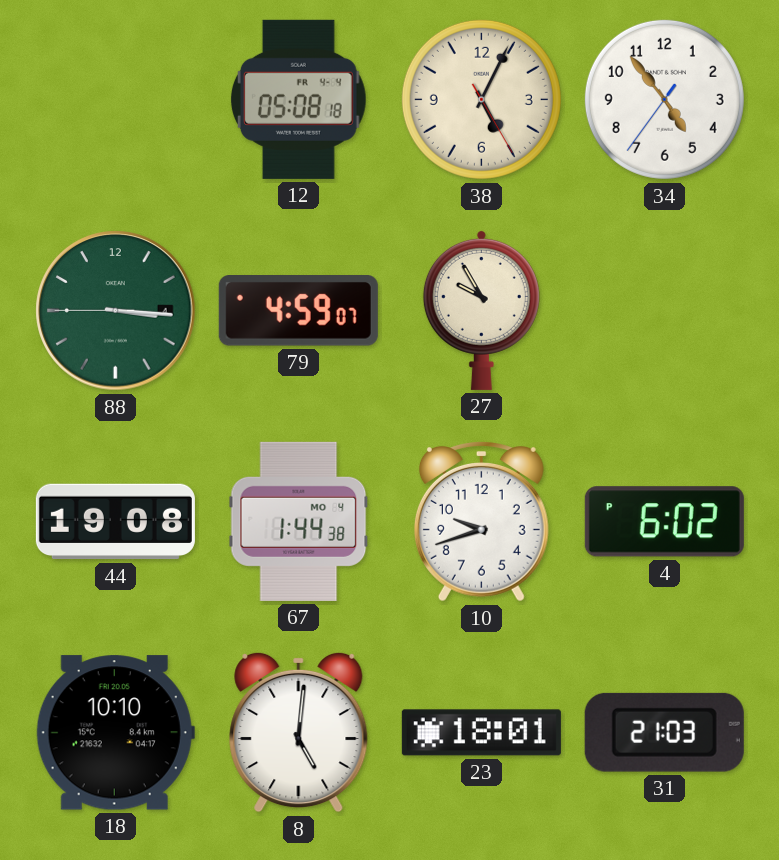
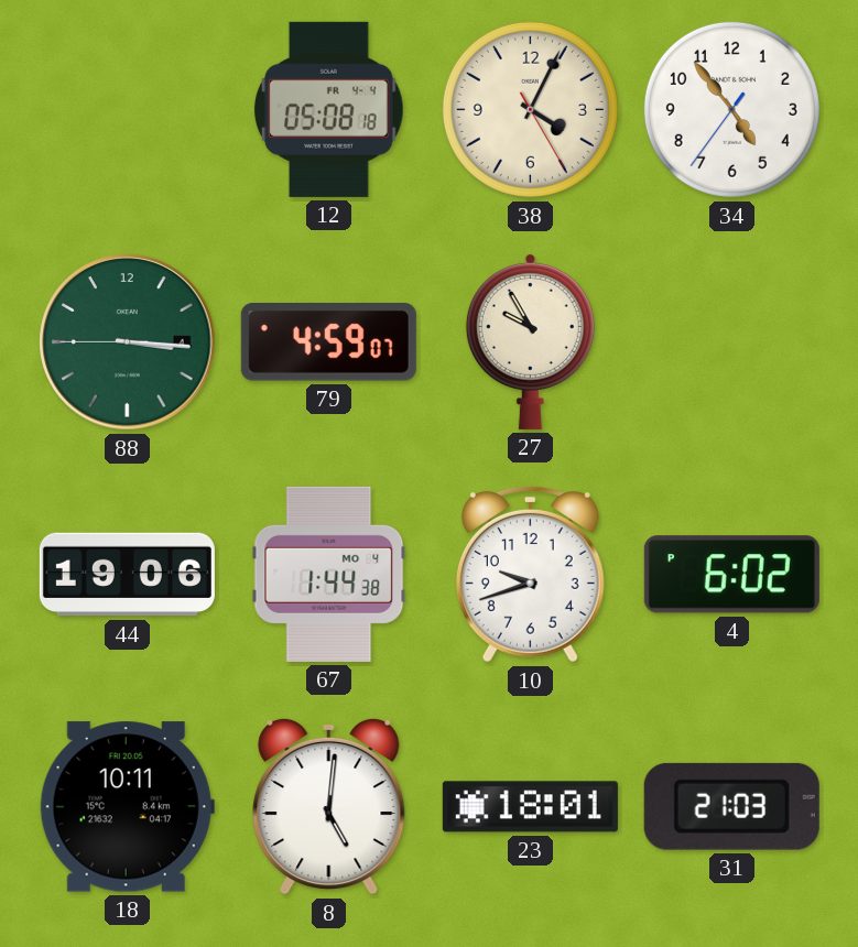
38: 5:04 -> 4:04 (530, 109)
44: 19:08 -> 19:06 (127, 575)
18: 10:10 -> 10:11 (127, 807)
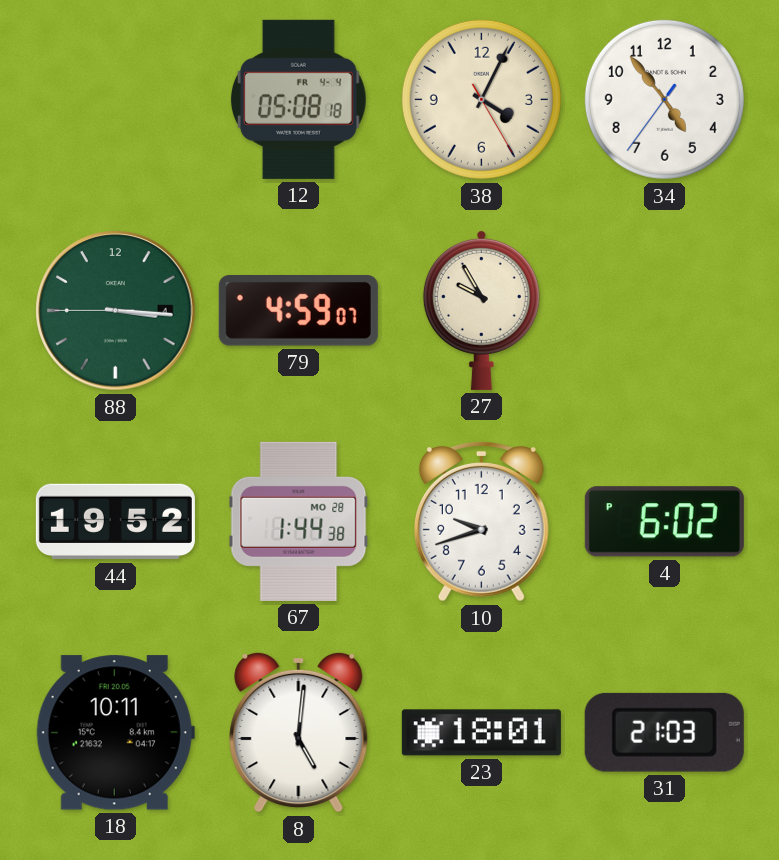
44: 19:06 -> 19:52 (115, 522)
67 date: MO 4 -> MO 28 (299, 521)
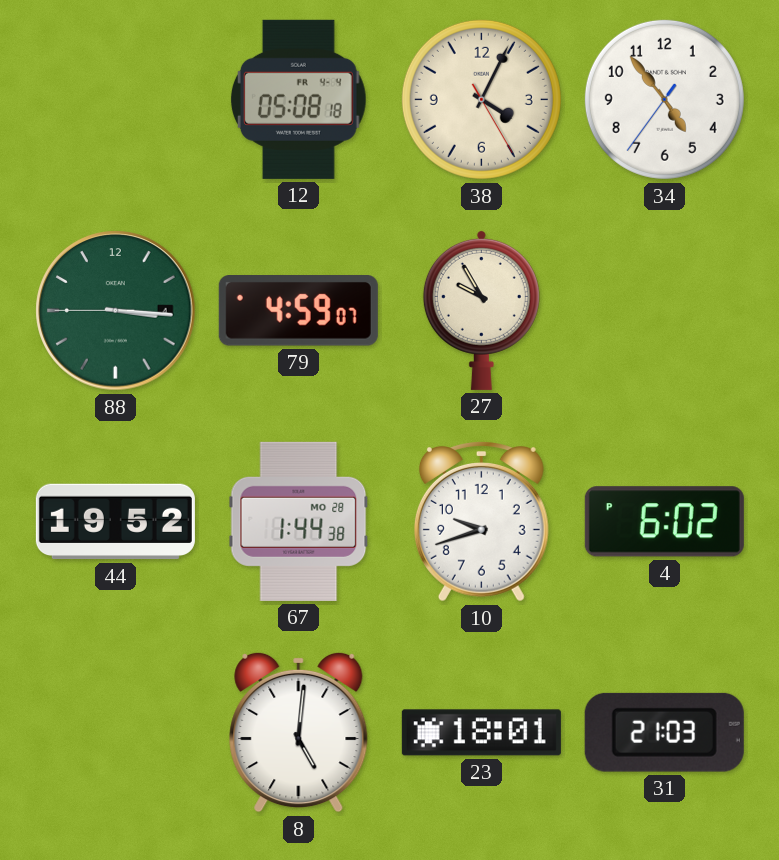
18: 10:11 -> none (115, 733)
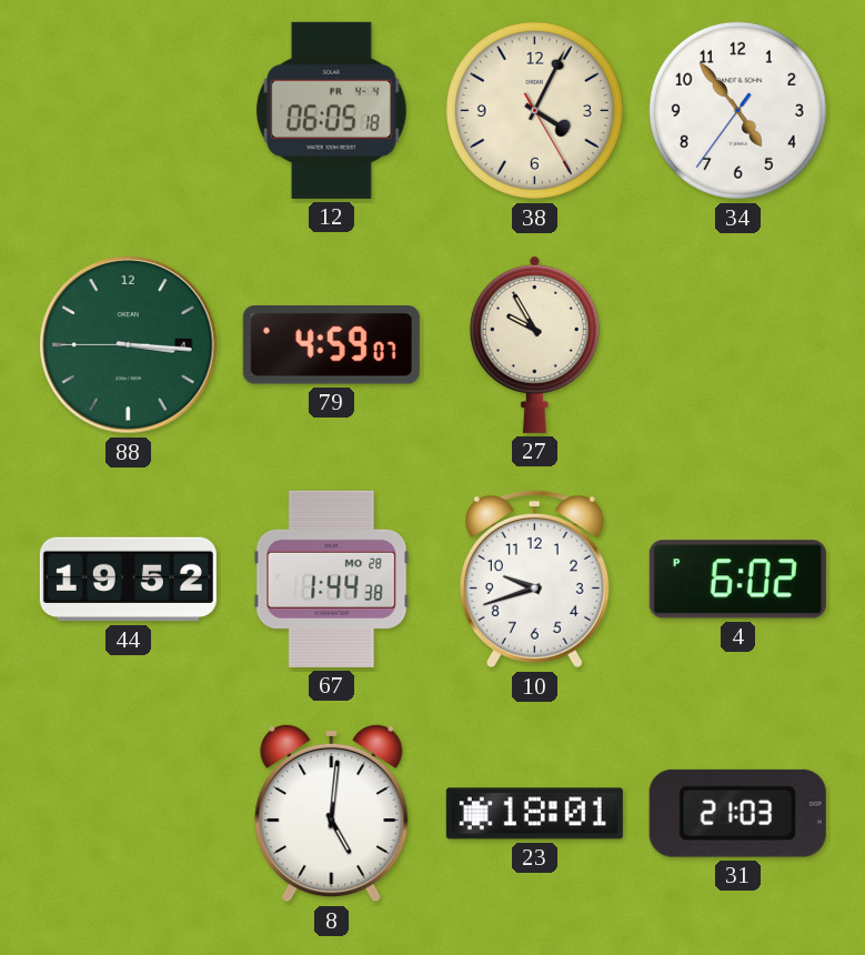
12: 05:08 -> 06:05 (331, 110)
